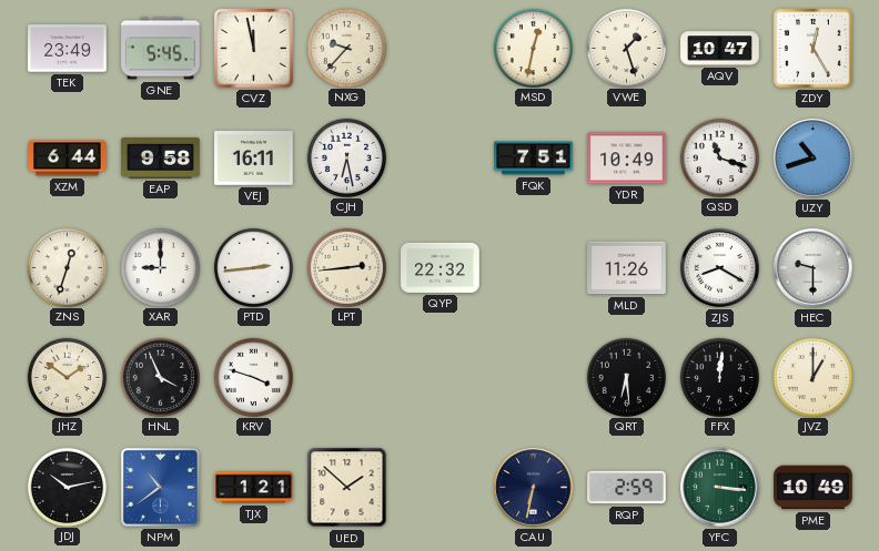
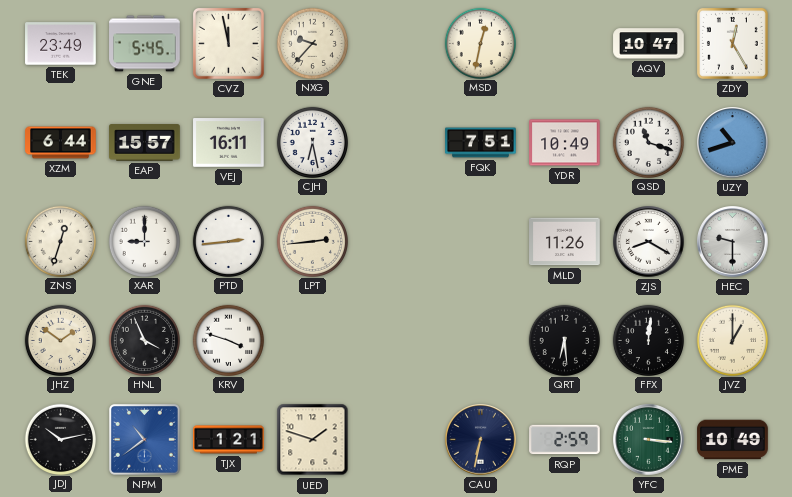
VWE: 1:27 -> none (626, 48)
EAP: 9:58 -> 15:57 (145, 143)
QYP: 22:32 -> none (441, 267)
UED: 1:52 -> 1:48 (313, 440)
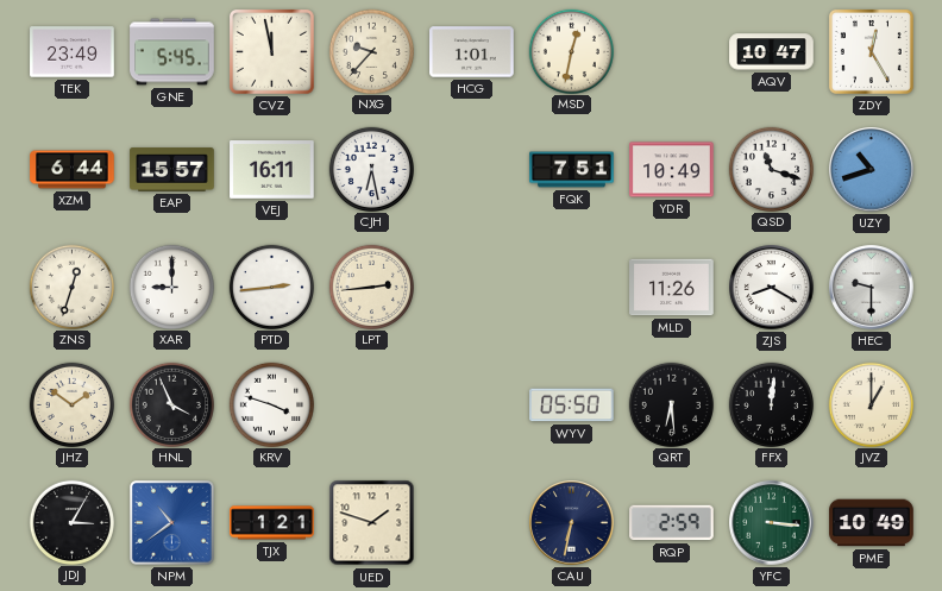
HCG: none -> 1:01 (472, 52)
WYV: none -> 05:50 (572, 405)
JDJ: 10:13 -> 3:05 (71, 522)
